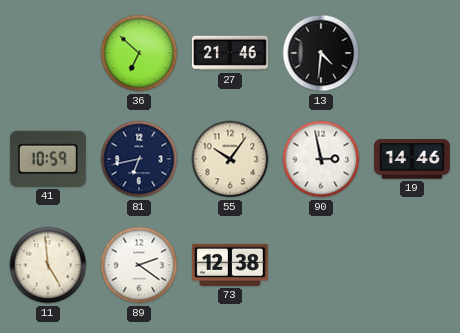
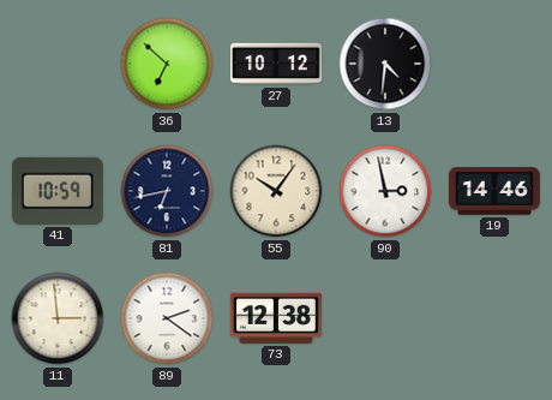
27: 21:46 -> 10:12 (276, 64)
11: 4:59 -> 2:59 (58, 318)
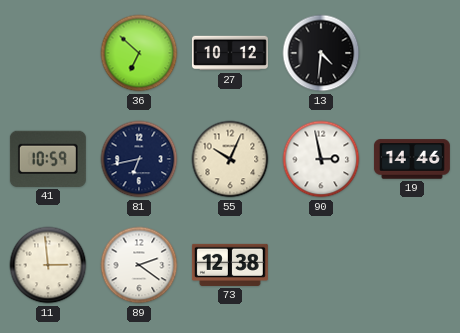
55: 10:06 -> 10:04 (230, 159)
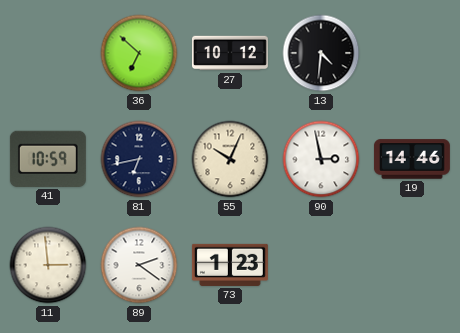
73: 12:38 -> 1:23 (230, 265)
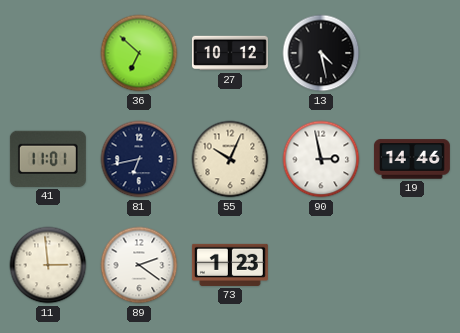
13: 4:31 -> 4:28 (321, 53)
41: 10:59 -> 11:01 (48, 159)
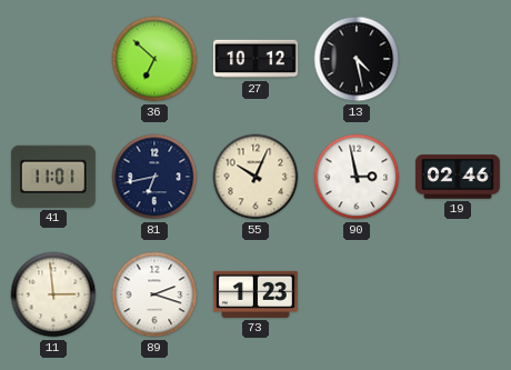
19: 14:46 -> 02:46 (458, 177)
89: 2:21 -> 2:18 (154, 294)
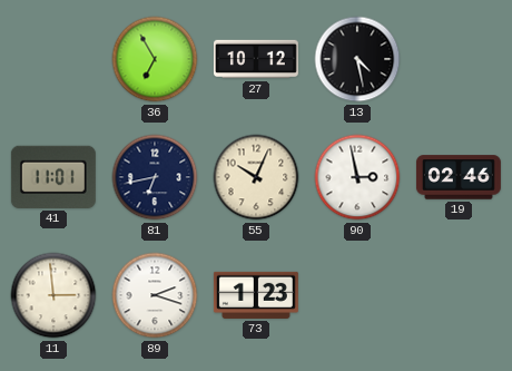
36: 6:52 -> 6:55 (155, 59)
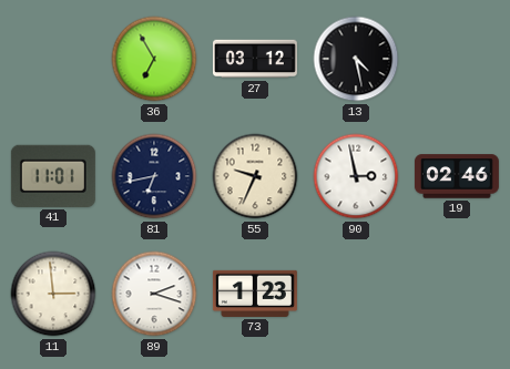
27: 10:12 -> 03:12 (255, 59)
55: 10:04 -> 9:34 (255, 176)
